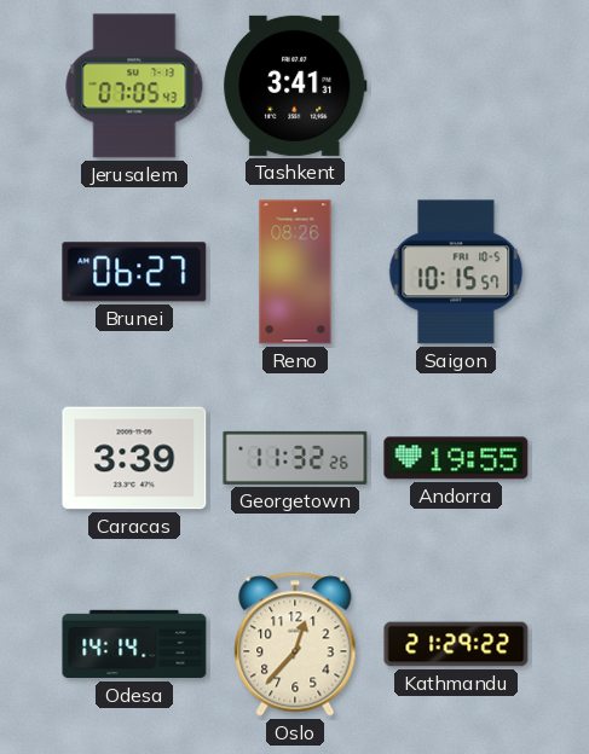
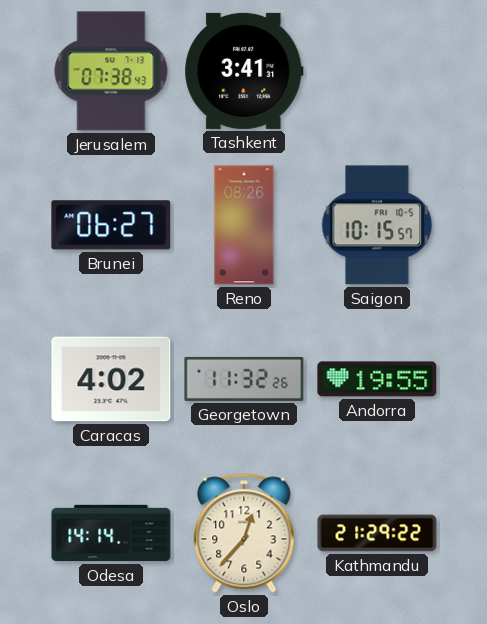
Jerusalem: 07:05 -> 07:38 (111, 71)
Caracas: 3:39 -> 4:02 (111, 379)
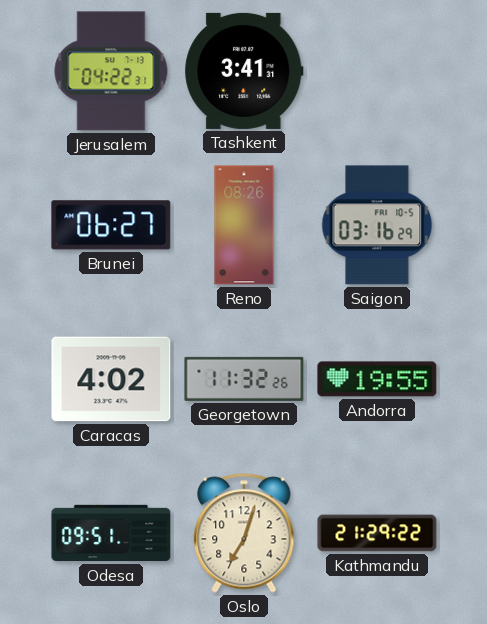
Jerusalem: 07:38 -> 04:22 (111, 71)
Saigon: 10:15 -> 03:16 (377, 225)
Odesa: 14:14 -> 09:51 (111, 533)
Oslo: 12:37 -> 7:03 (244, 533)
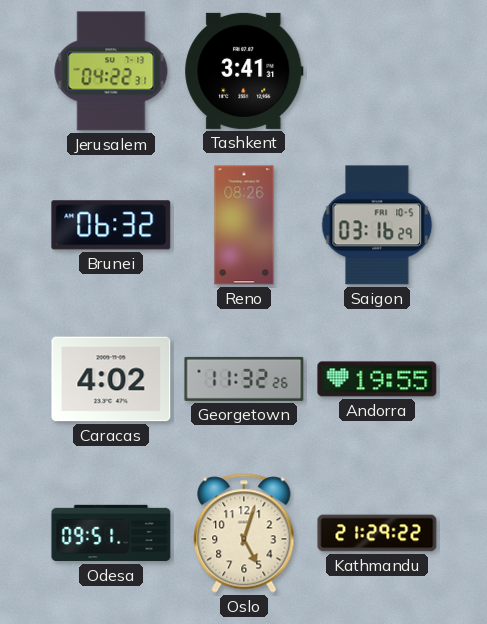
Brunei: 06:27 -> 06:32 (111, 225)
Oslo: 7:03 -> 5:03 (244, 533)
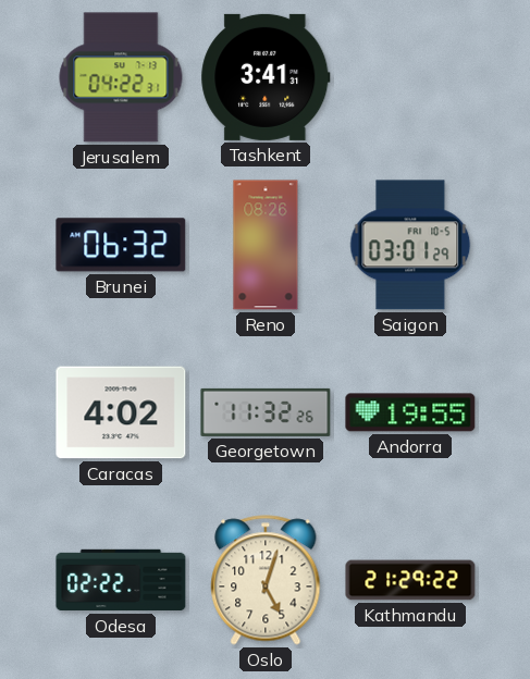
Saigon: 03:16 -> 03:01 (410, 245)
Odesa: 09:51 -> 02:22 (121, 580)
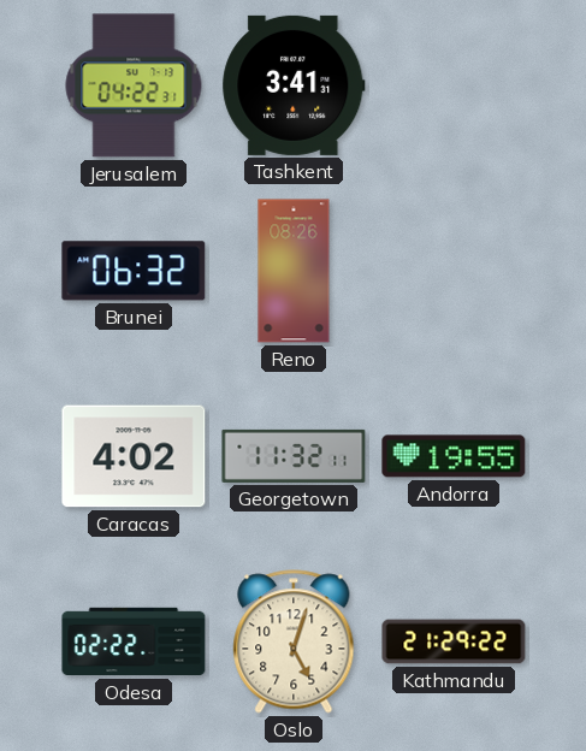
Saigon: 03:01 -> none (410, 245)
Georgetown: 11:32:26 -> 11:32:11 (294, 456)
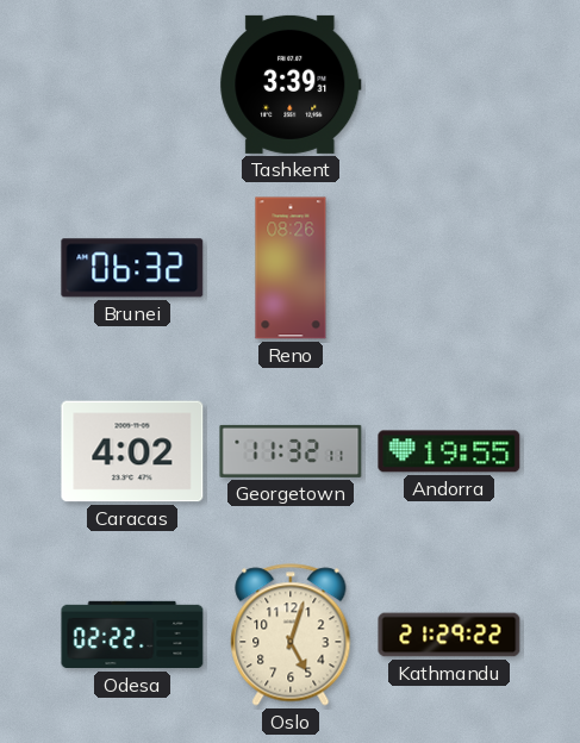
Jerusalem: 04:22 -> none (134, 85)
Tashkent: 3:41 -> 3:39 (291, 85)
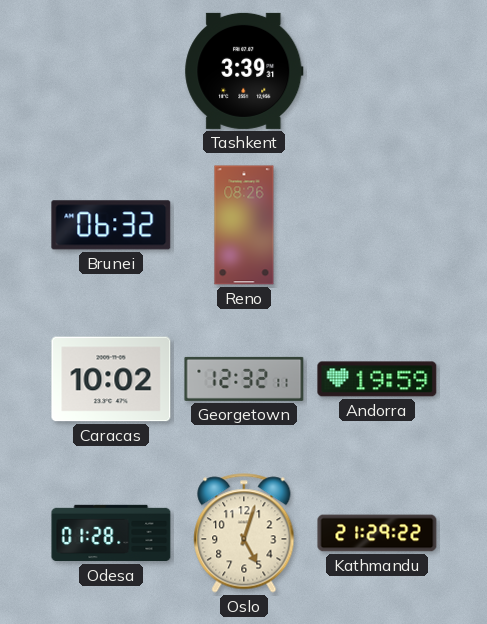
Caracas: 4:02 -> 10:02 (111, 379)
Georgetown: 11:32 -> 12:32 (244, 379)
Andorra: 19:55 -> 19:59 (377, 379)
Odesa: 02:22 -> 01:28 (111, 533)
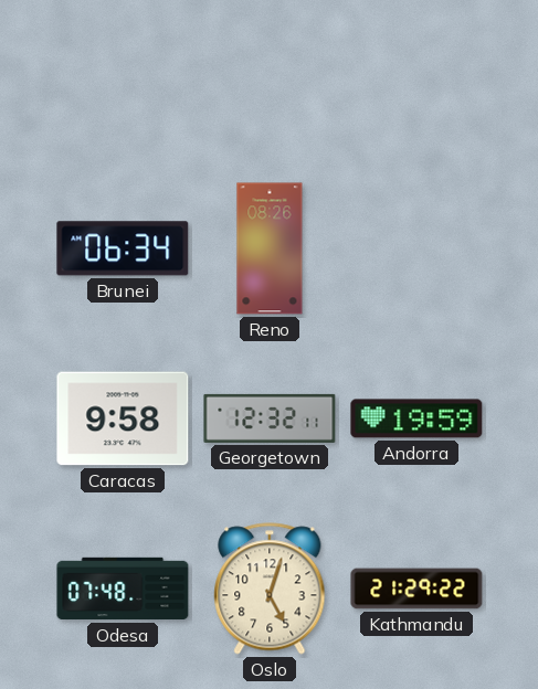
Tashkent: 3:39 -> none (244, 71)
Brunei: 06:32 -> 06:34 (123, 248)
Caracas: 10:02 -> 9:58 (123, 418)
Odesa: 01:28 -> 07:48 (123, 589)
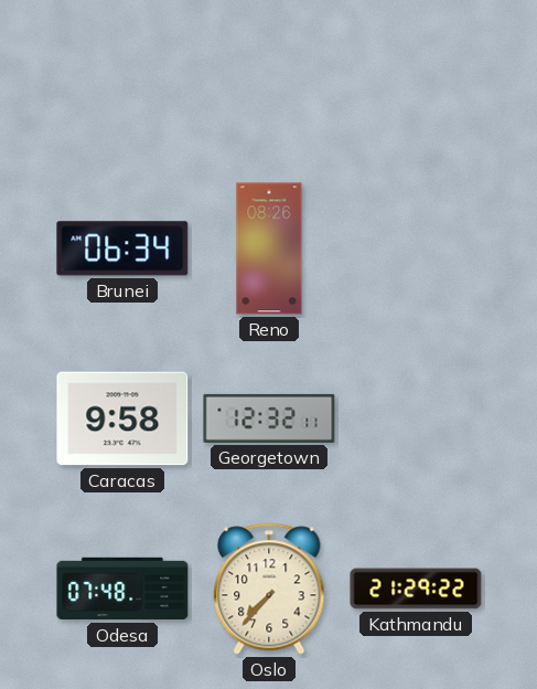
Andorra: 19:59 -> none (416, 418)
Oslo: 5:03 -> 7:37 (269, 589)
